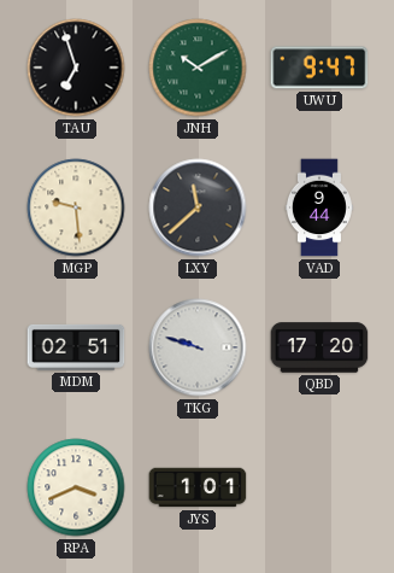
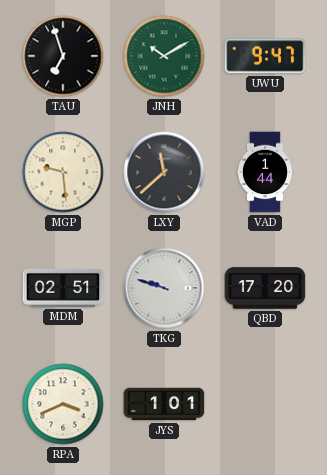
VAD: 9:44 -> 1:44 (265, 172)
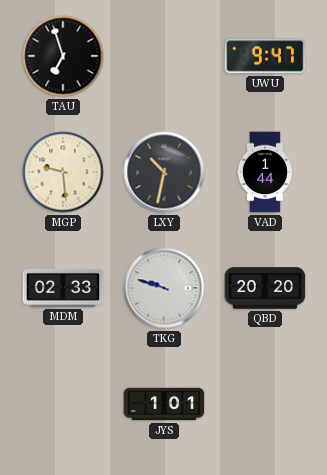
JNH: 10:10 -> none (164, 56)
LXY: 11:38 -> 10:32 (164, 172)
MDM: 02:51 -> 02:33 (63, 288)
QBD: 17:20 -> 20:20 (265, 288)
RPA: 3:41 -> none (63, 404)
